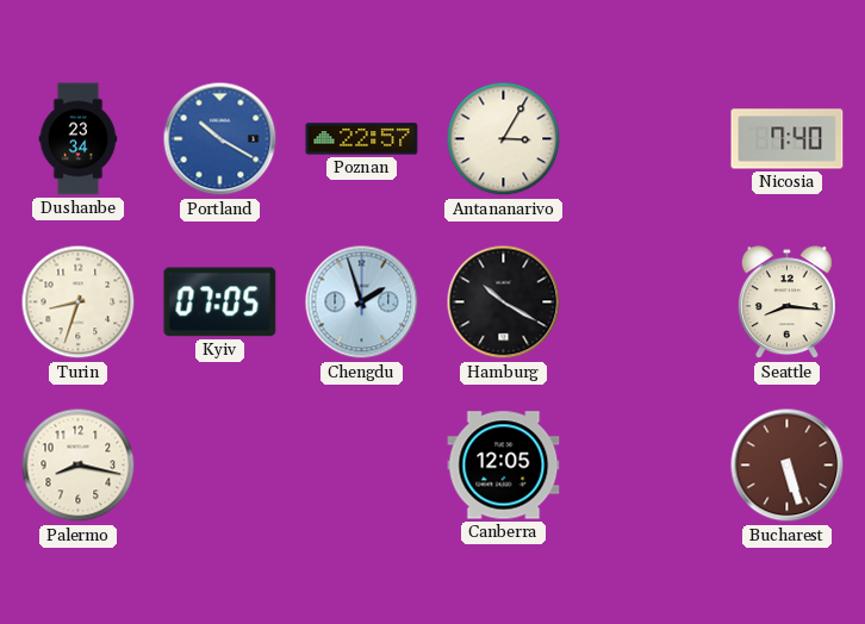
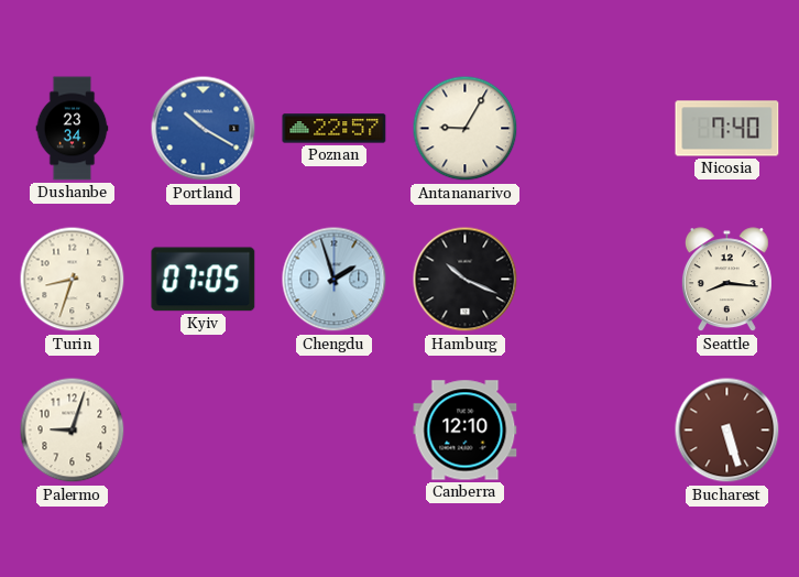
Antananarivo: 3:05 -> 9:05 (466, 129)
Hamburg: 10:20 -> 10:19 (466, 280)
Palermo: 8:17 -> 9:03 (73, 431)
Canberra: 12:05 -> 12:10 (466, 431)
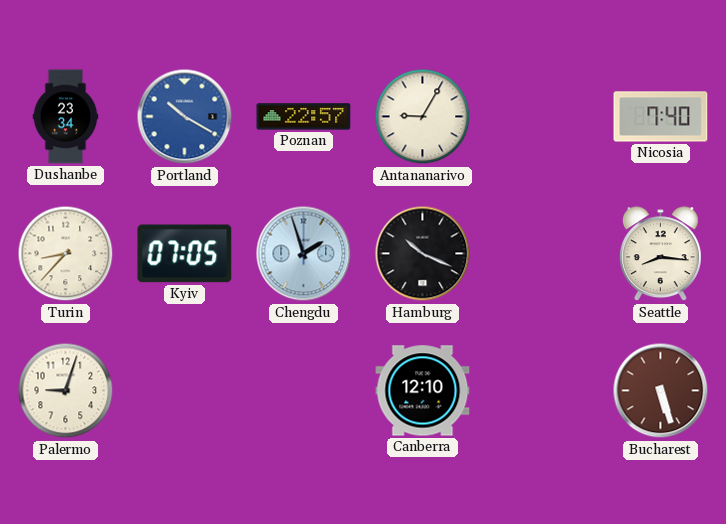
Turin: 8:33 -> 8:37 (66, 254)
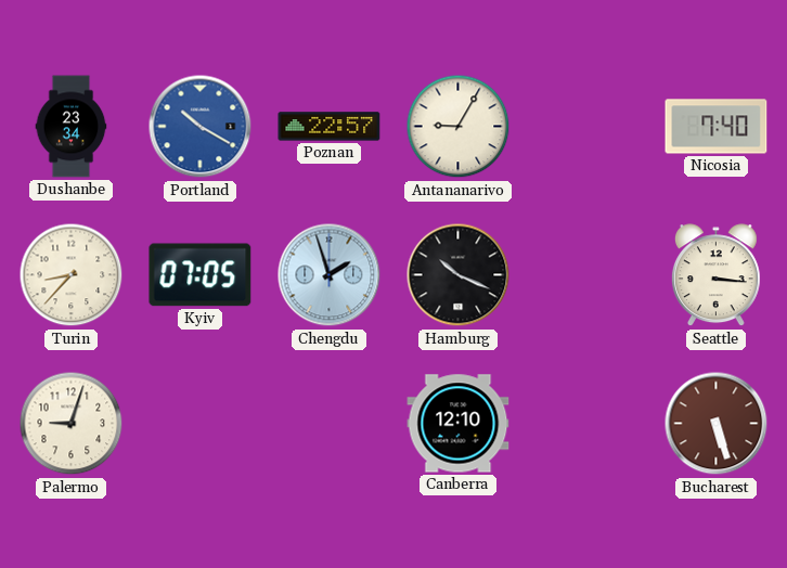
Seattle: 8:16 -> 3:16 (715, 275)
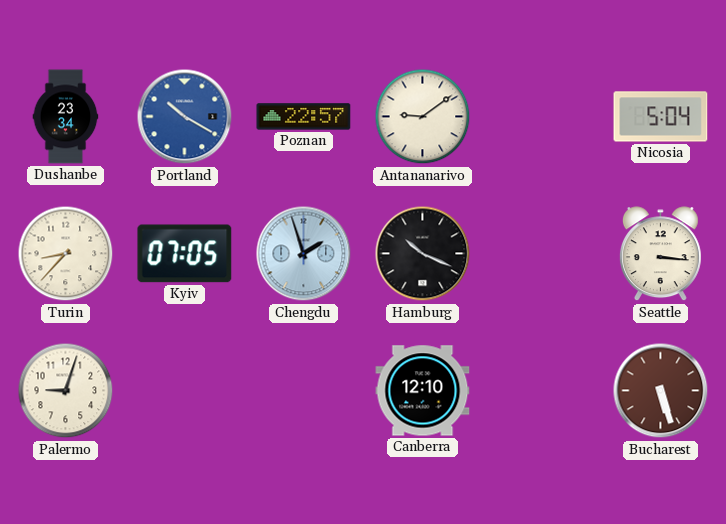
Antananarivo: 9:05 -> 9:09 (423, 117)
Nicosia: 7:40 -> 5:04 (661, 117)
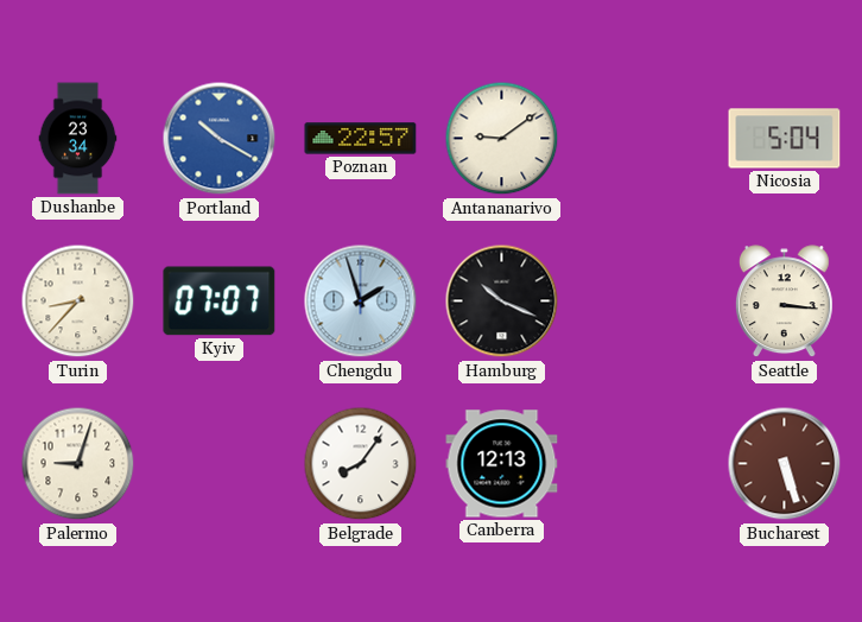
Kyiv: 07:05 -> 07:07 (220, 302)
Belgrade: none -> 8:06 (361, 464)
Canberra: 12:10 -> 12:13 (502, 464)
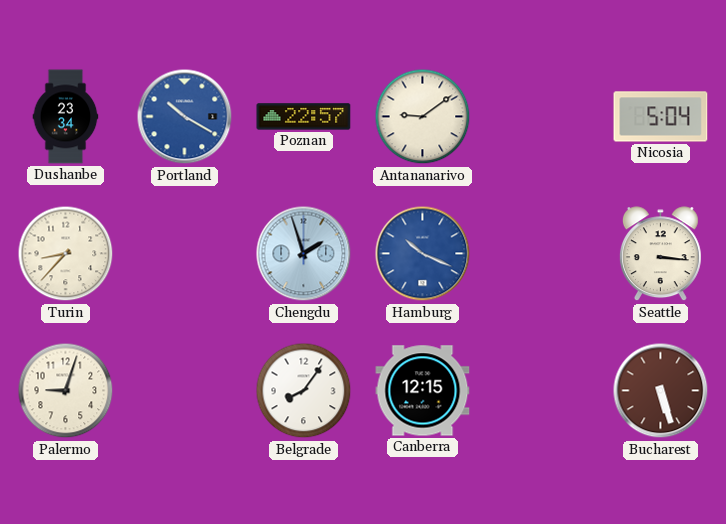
Kyiv: 07:07 -> none (220, 302)
Hamburg dial: black -> blue (423, 254)
Canberra: 12:13 -> 12:15 (423, 391)
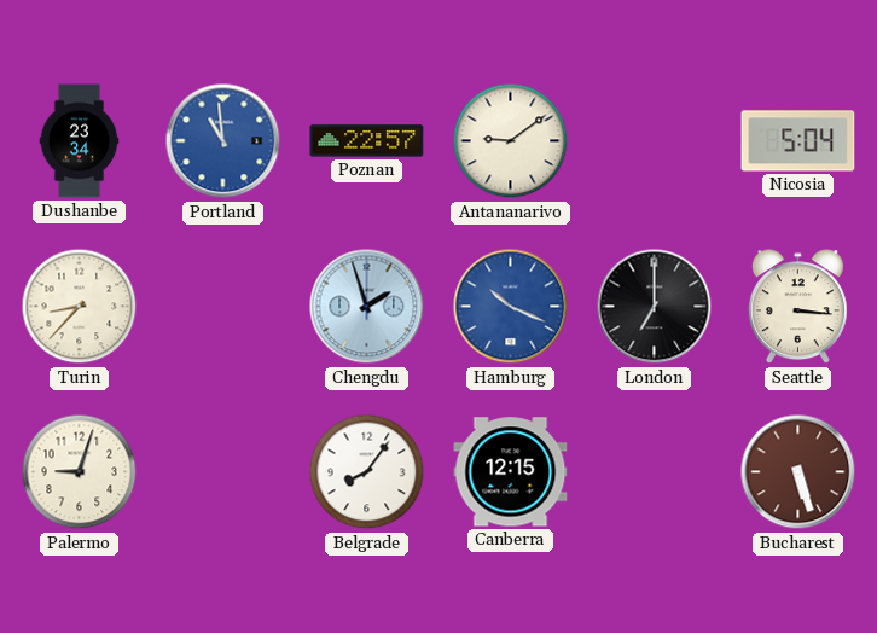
Portland: 10:20 -> 10:59 (223, 141)
London: none -> 7:00 (655, 307)
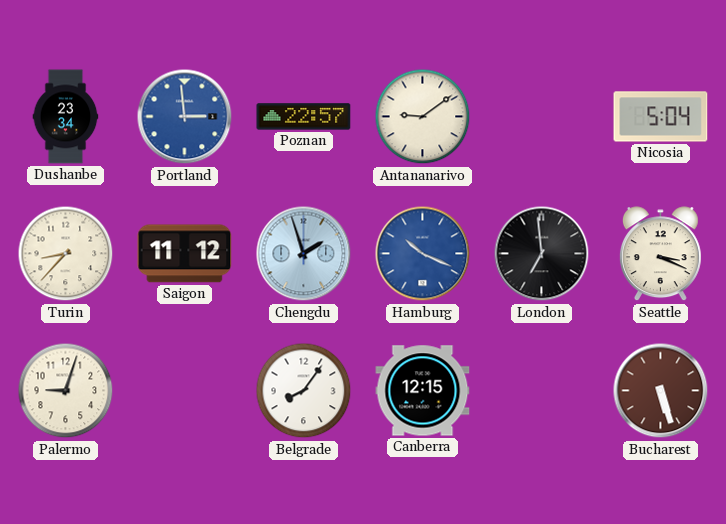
Portland: 10:59 -> 2:59 (185, 117)
Saigon: none -> 11:12 (185, 254)
London: 7:00 -> 6:59 (542, 254)
Seattle: 3:16 -> 3:19 (660, 254)
